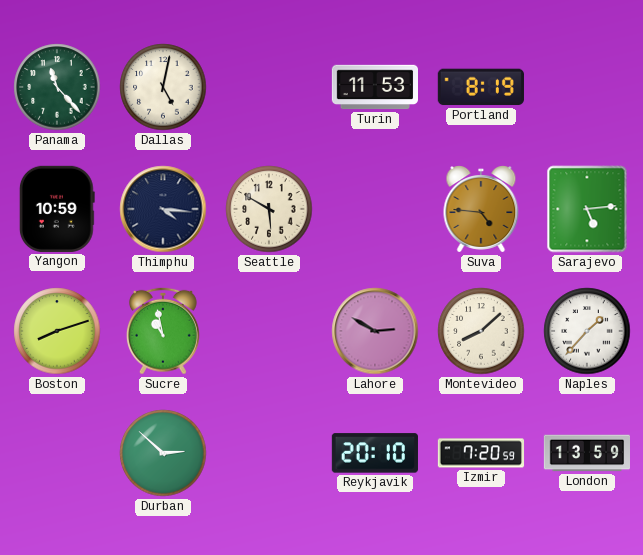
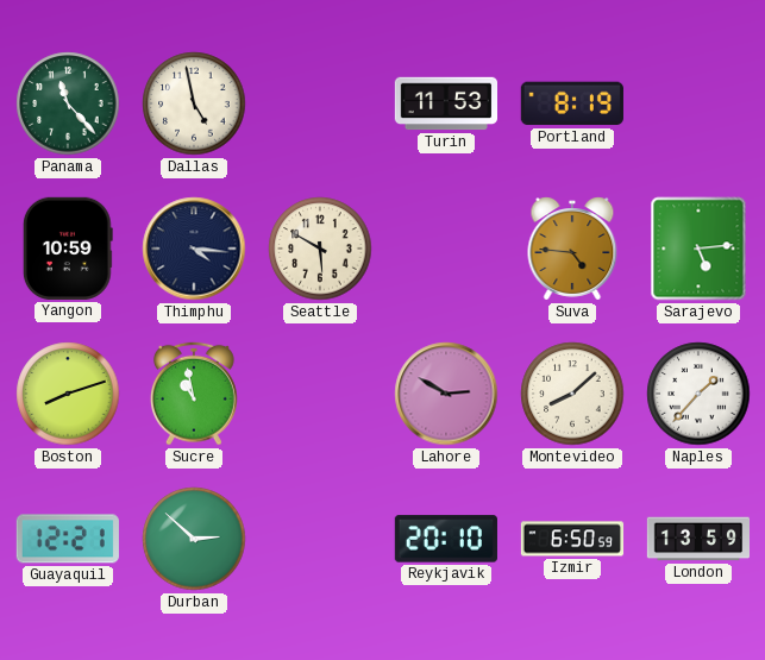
Dallas: 5:02 -> 4:58 (194, 103)
Guayaquil: none -> 12:21 (68, 539)
Izmir: 7:20 -> 6:50 (572, 539)
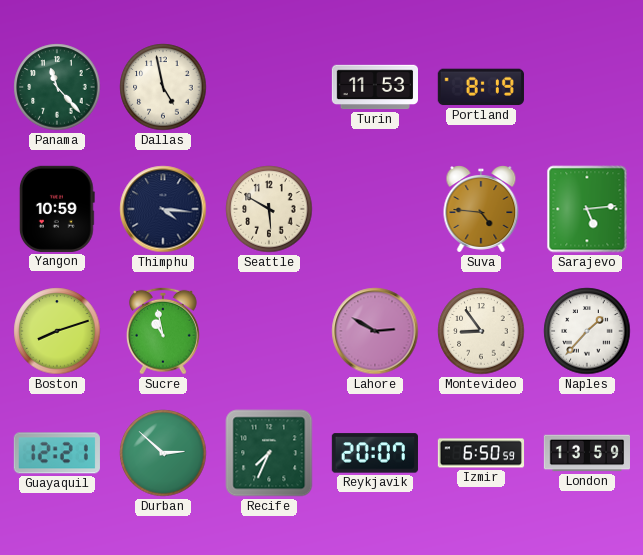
Montevideo: 8:08 -> 8:54 (481, 331)
Recife: none -> 7:34 (269, 453)
Reykjavik: 20:10 -> 20:07 (375, 453)
